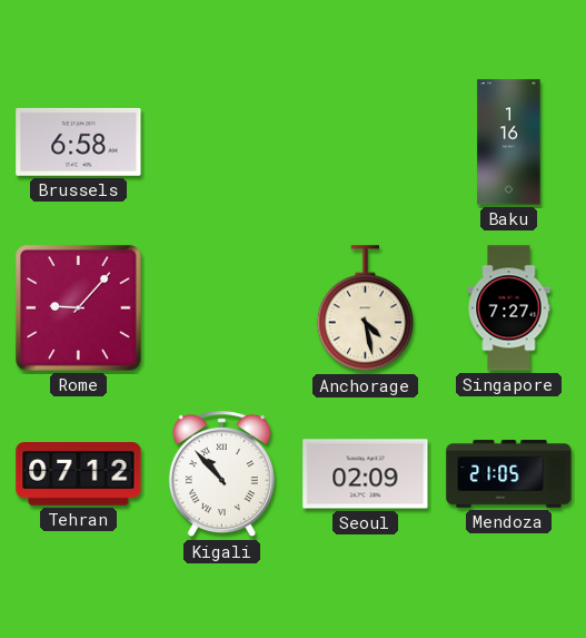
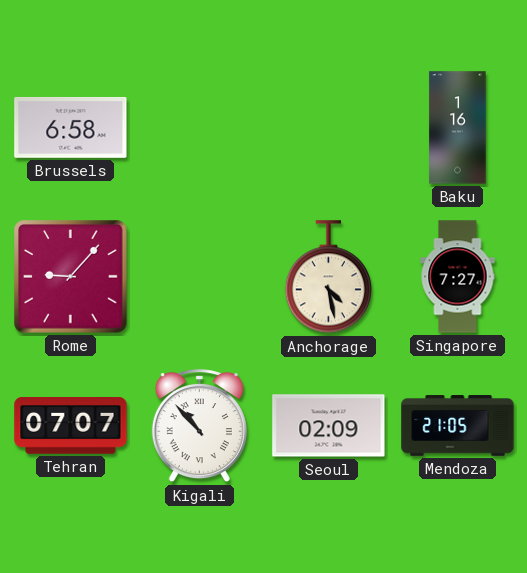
Tehran: 07:12 -> 07:07 (71, 426)
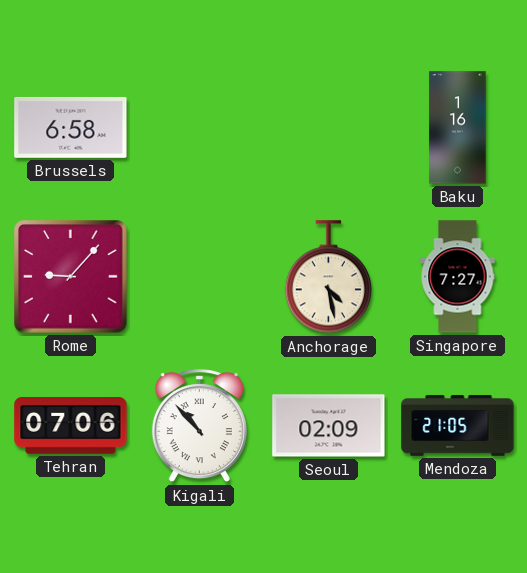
Tehran: 07:07 -> 07:06 (71, 426)
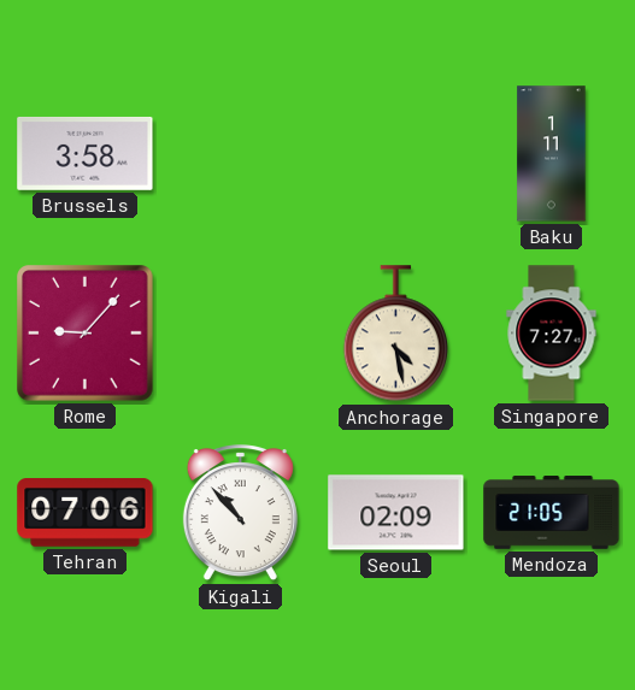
Brussels: 6:58 -> 3:58 (86, 153)
Baku: 1:16 -> 1:11 (552, 154)
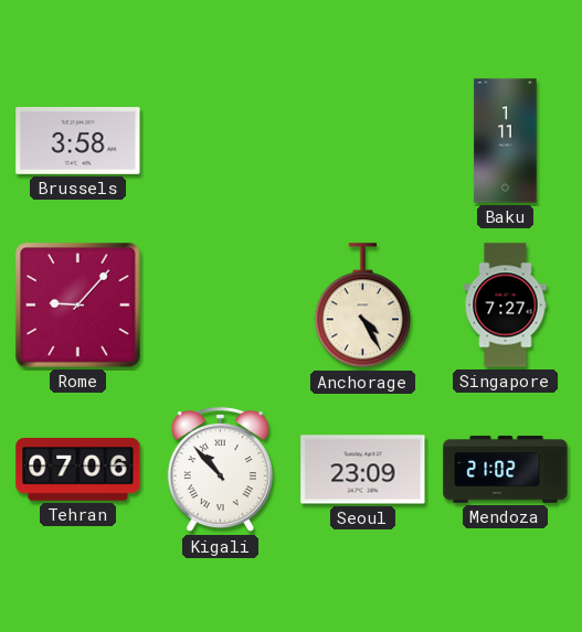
Anchorage: 4:28 -> 4:25 (362, 306)
Seoul: 02:09 -> 23:09 (363, 470)
Mendoza: 21:05 -> 21:02 (506, 470)
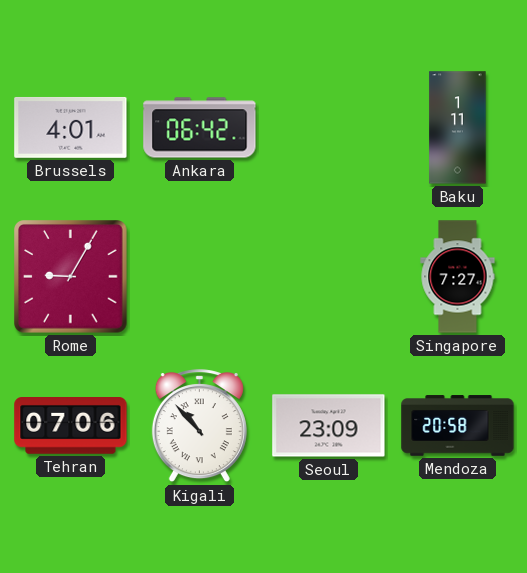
Brussels: 3:58 -> 4:01 (71, 127)
Ankara: none -> 06:42 (200, 128)
Rome: 9:07 -> 9:05 (71, 277)
Anchorage: 4:25 -> none (362, 306)
Mendoza: 21:02 -> 20:58 (458, 426)
